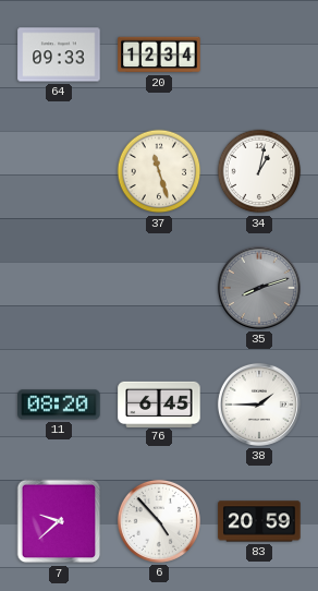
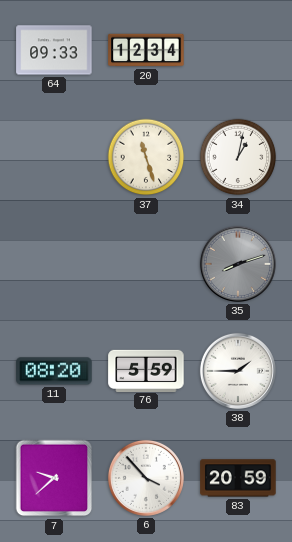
76: 6:45 -> 5:59 (146, 370)
6: 4:53 -> 3:53 (146, 478)
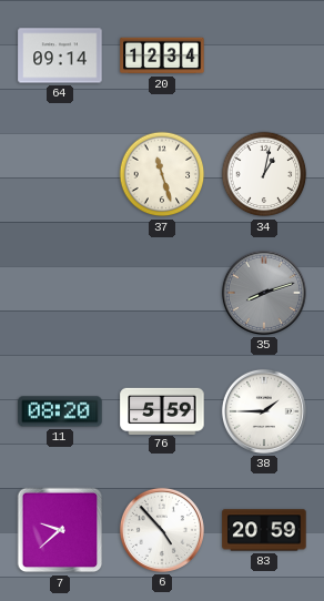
64: 09:33 -> 09:14 (60, 55)
6: 3:53 -> 4:53 (162, 530)
